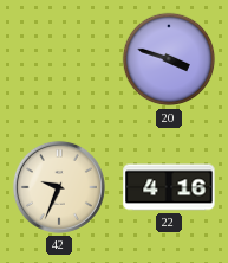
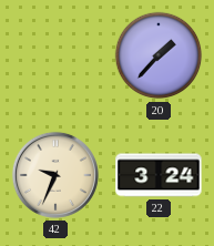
20: 3:48 -> 1:37 (159, 55)
22: 4:16 -> 3:24 (159, 175)
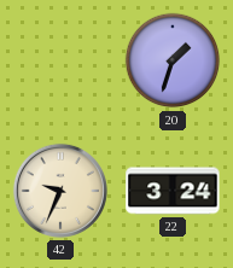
20: 1:37 -> 1:33 (173, 60)
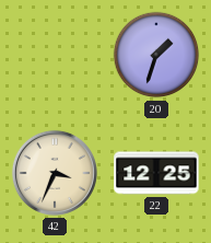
42: 9:34 -> 3:34 (55, 173)
22: 3:24 -> 12:25 (156, 173)
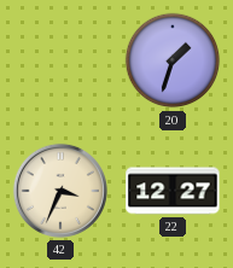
22: 12:25 -> 12:27 (173, 191)
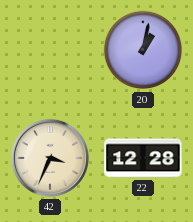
20: 1:33 -> 1:02 (143, 50)
22: 12:27 -> 12:28 (143, 158)
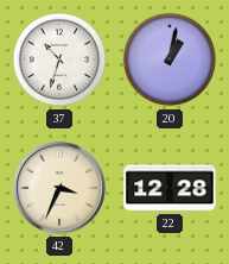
37: none -> 10:33 (59, 59)
